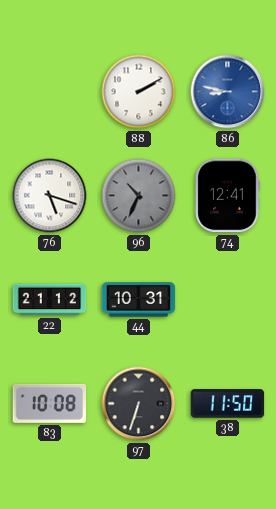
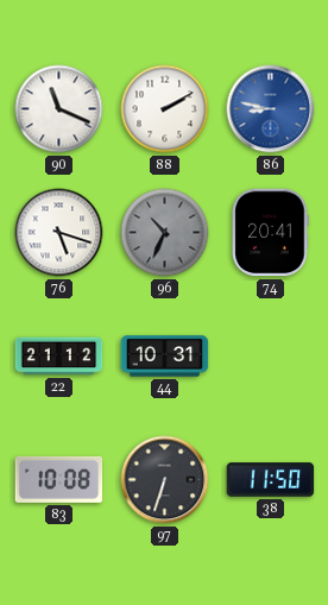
90: none -> 11:19 (59, 109)
74: 12:41 -> 20:41 (270, 233)
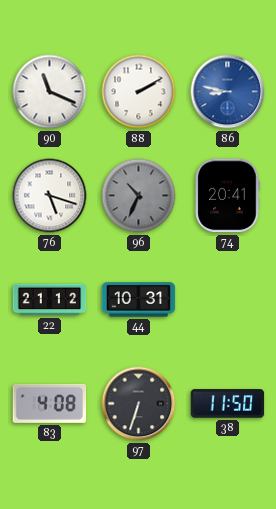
83: 10:08 -> 4:08 (50, 403)
